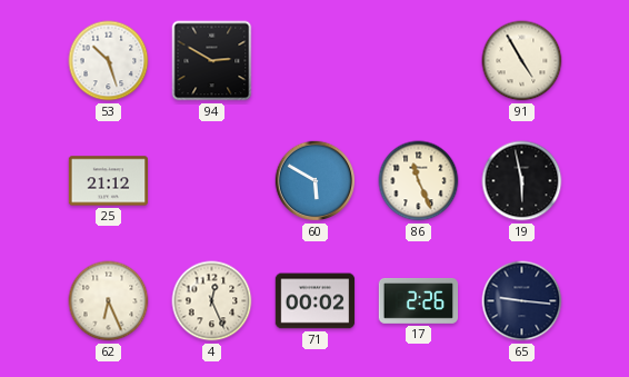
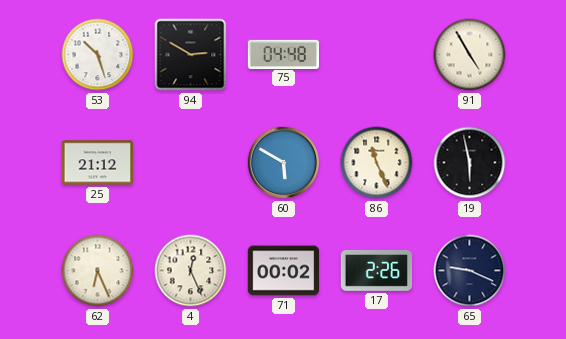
75: none -> 04:48 (284, 54)
65: 9:16 -> 9:19 (470, 271)
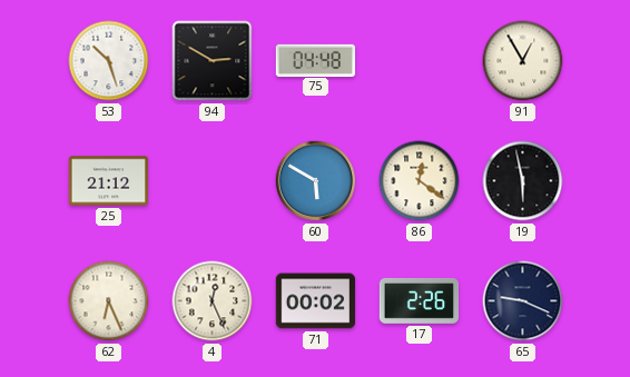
91: 4:55 -> 12:55 (523, 61)
86: 11:26 -> 12:21 (420, 181)
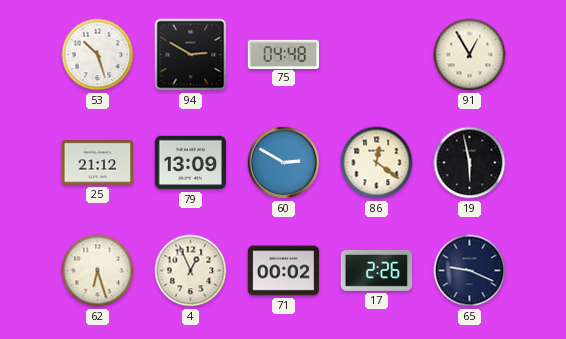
79: none -> 13:09 (191, 163)
60: 5:50 -> 2:50 (284, 163)
62: 6:26 -> 6:27 (98, 271)
4: 12:26 -> 12:56 (191, 271)
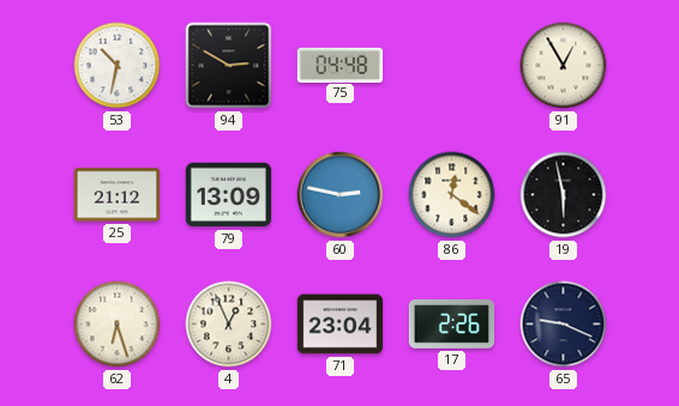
53: 10:27 -> 10:32 (118, 66)
60: 2:50 -> 2:47 (341, 195)
71: 00:02 -> 23:04 (341, 325)
